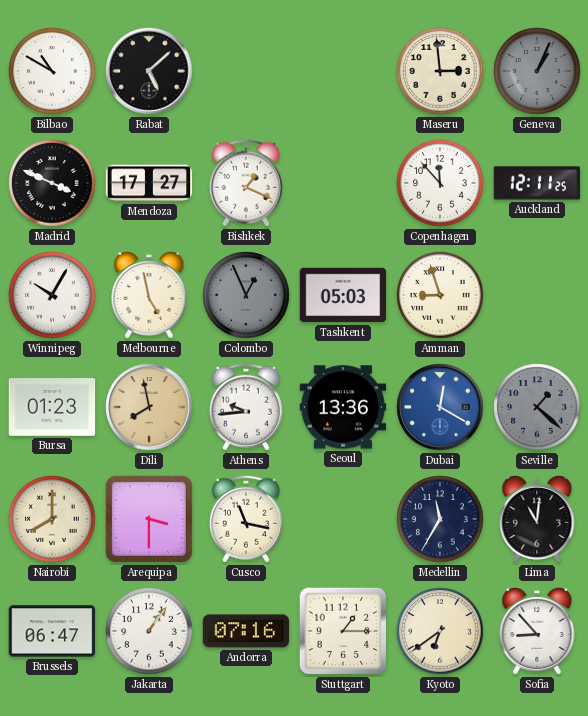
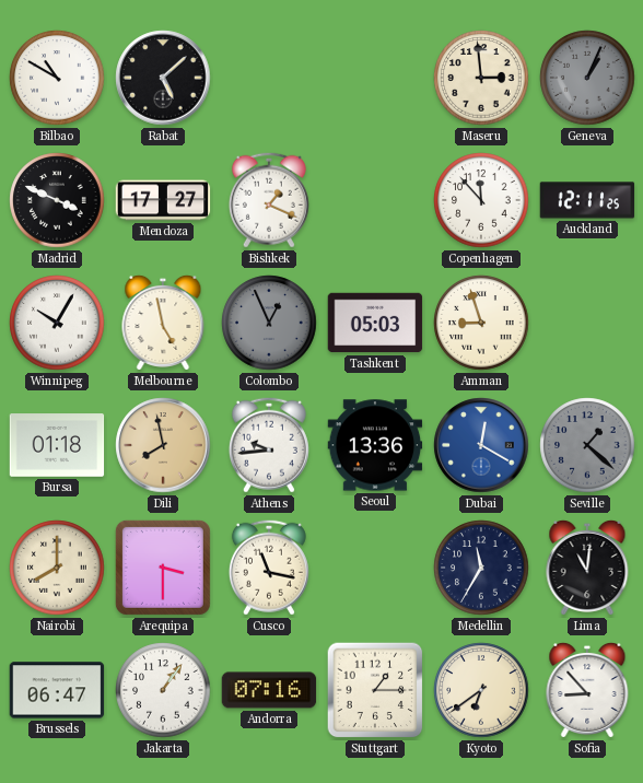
Bursa: 01:23 -> 01:18 (57, 445)
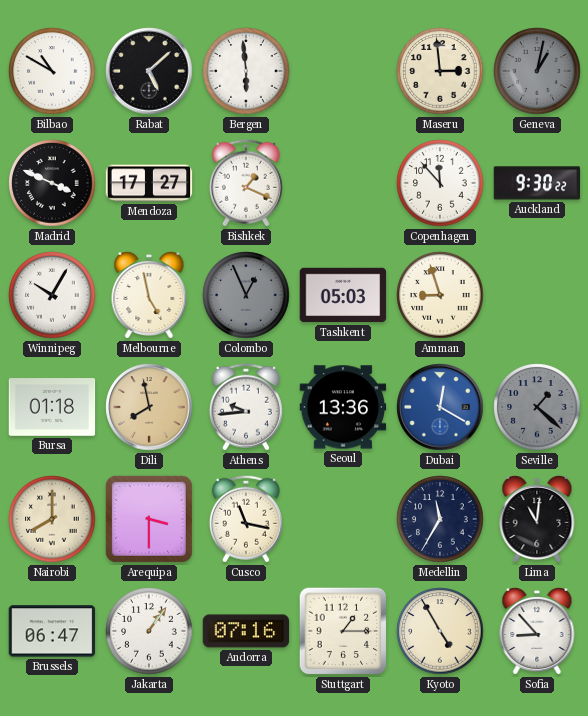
Bergen: none -> 5:59 (246, 71)
Geneva: 1:04 -> 1:02 (537, 71)
Auckland: 12:11 -> 9:30 (537, 183)
Kyoto: 6:39 -> 4:55 (440, 631)
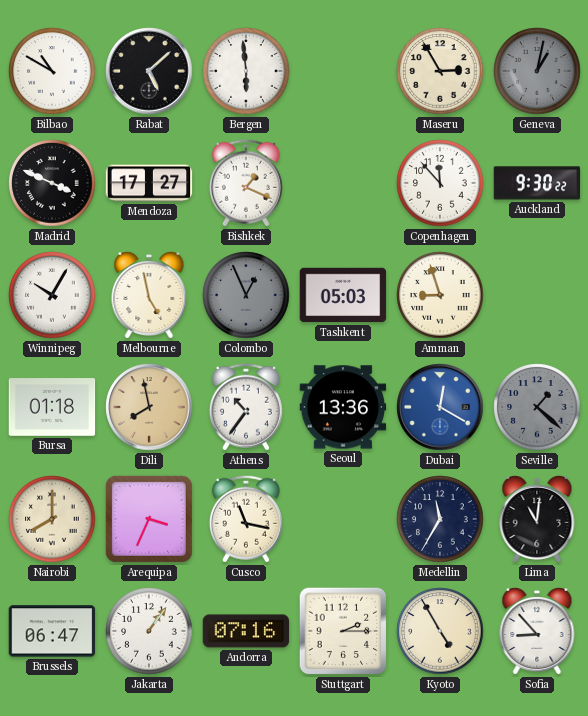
Maseru: 2:59 -> 2:55 (440, 71)
Athens: 9:44 -> 10:36 (246, 407)
Arequipa: 3:30 -> 3:34 (149, 519)
Stuttgart: 1:15 -> 2:15 (343, 631)
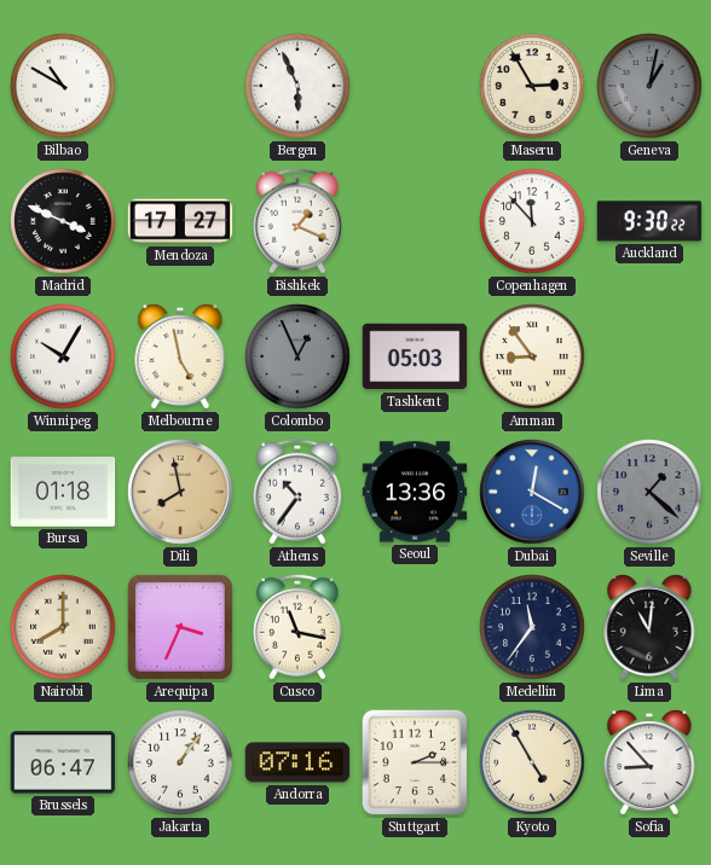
Rabat: 5:08 -> none (149, 71)
Bergen: 5:59 -> 5:56 (297, 86)
Amman: 8:57 -> 8:54 (532, 356)
Medellin: 11:35 -> 11:36 (532, 627)
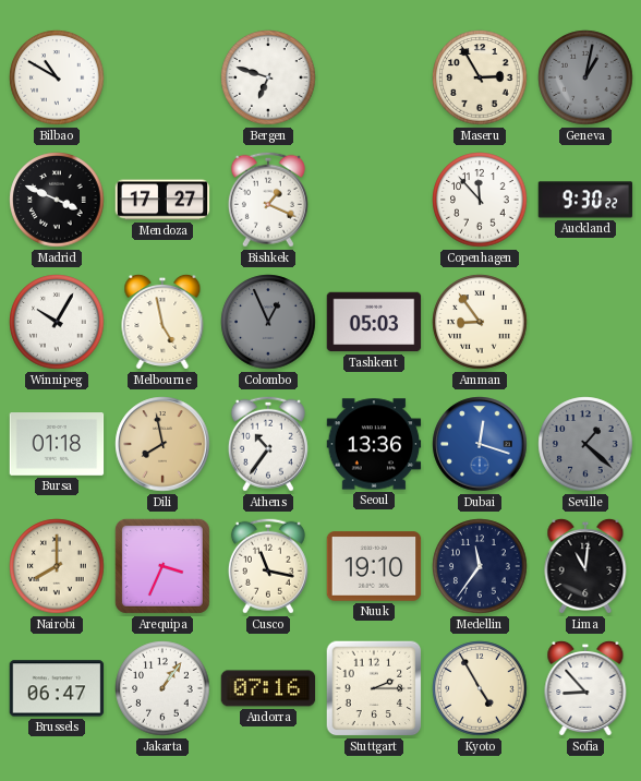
Bergen: 5:56 -> 6:48 (268, 77)
Dubai: 12:20 -> 12:18 (480, 444)
Nuuk: none -> 19:10 (374, 566)
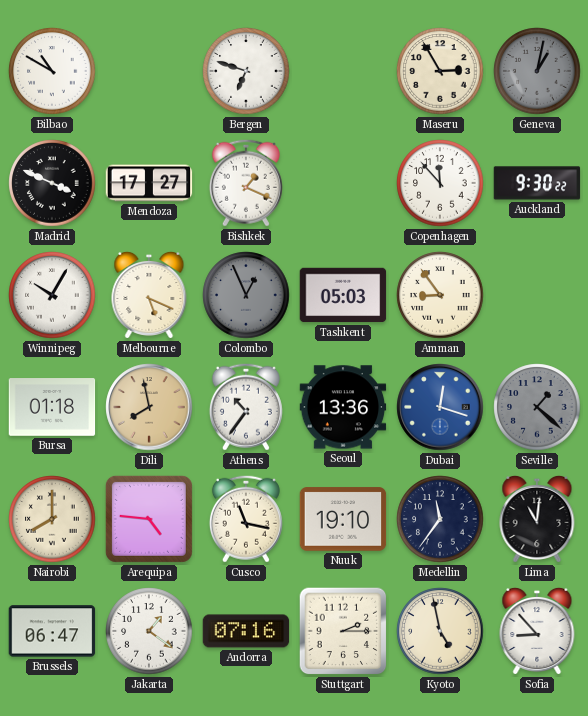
Melbourne: 4:58 -> 5:19 (149, 295)
Arequipa: 3:34 -> 4:46 (149, 519)
Jakarta: 1:06 -> 1:21 (149, 631)
Kyoto: 4:55 -> 4:58 (440, 631)
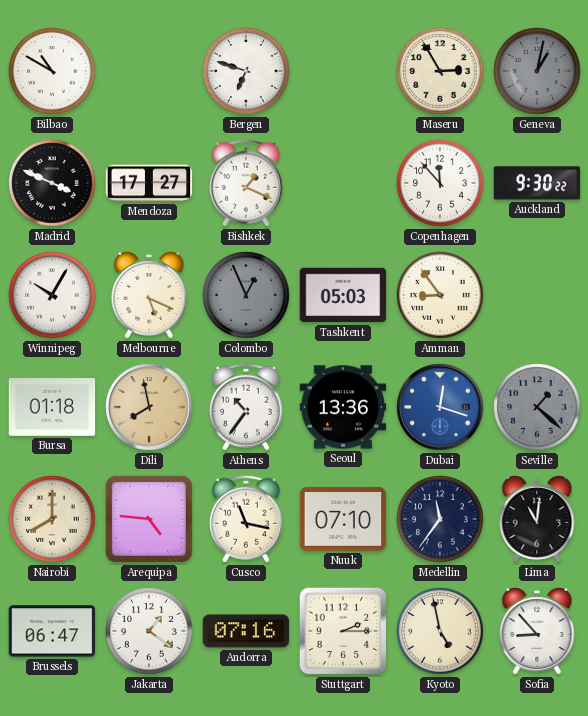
Nuuk: 19:10 -> 07:10 (343, 519)
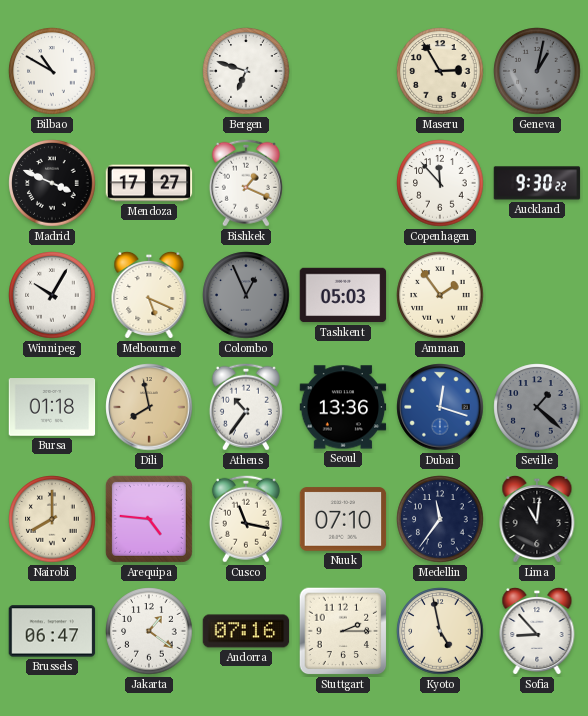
Amman: 8:54 -> 1:54 (440, 295)
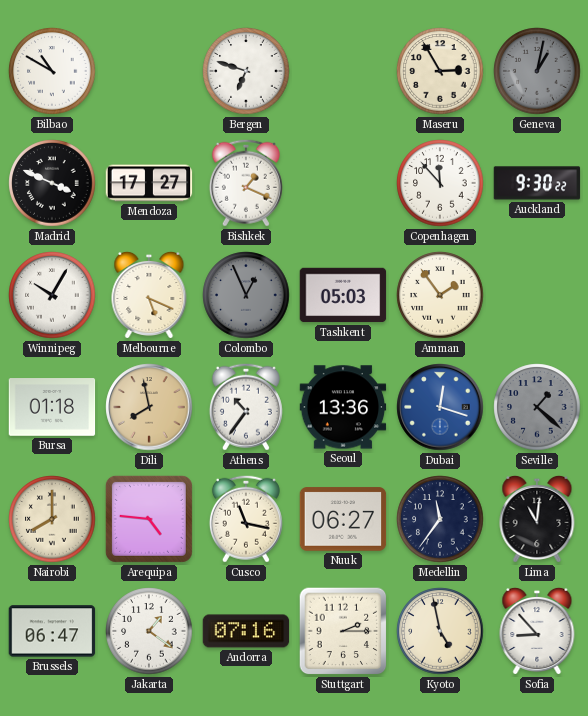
Nuuk: 07:10 -> 06:27 (343, 519)
